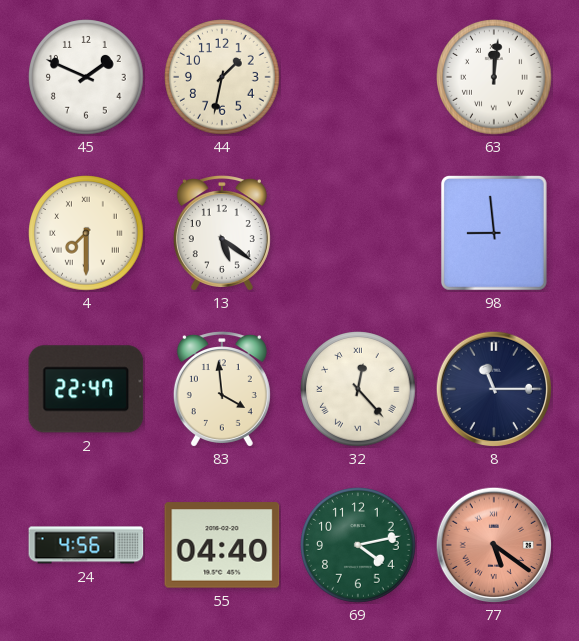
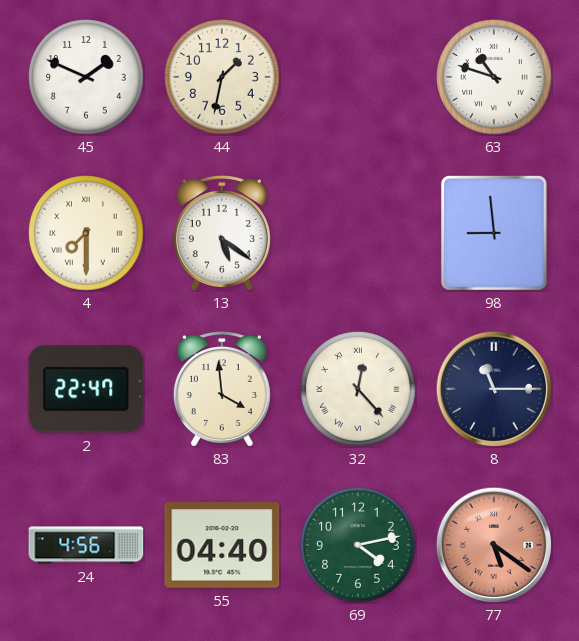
63: 12:01 -> 10:48 (494, 77)
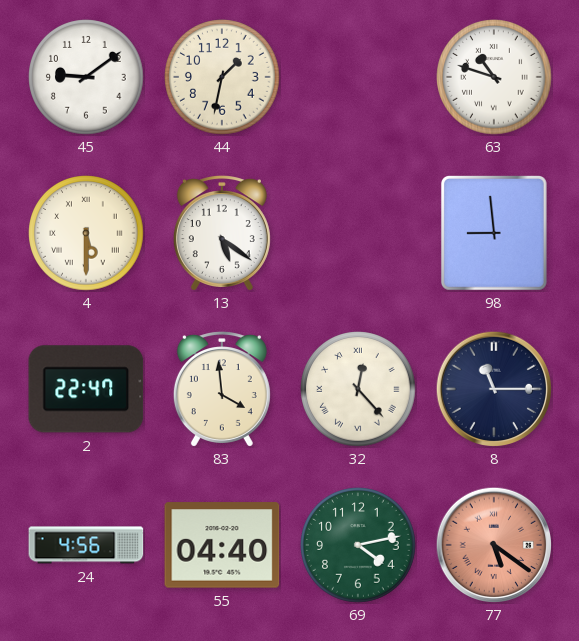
45: 1:49 -> 9:09 (86, 77)
4: 7:30 -> 5:30 (86, 233)
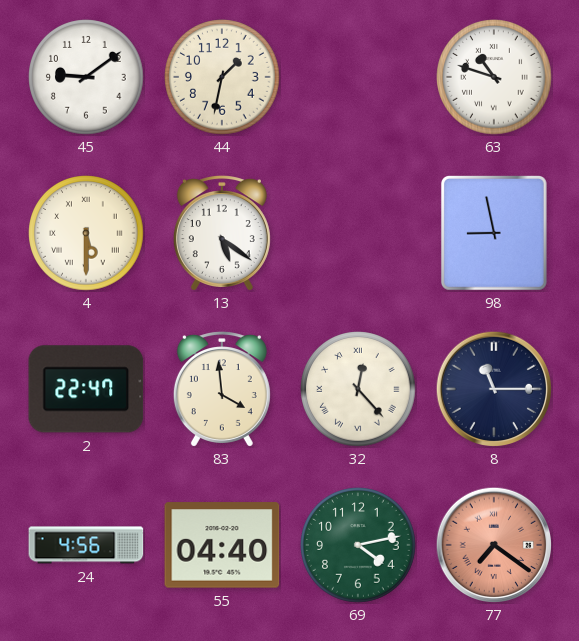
98: 8:59 -> 8:58 (494, 234)
77: 5:21 -> 7:21 (493, 544)
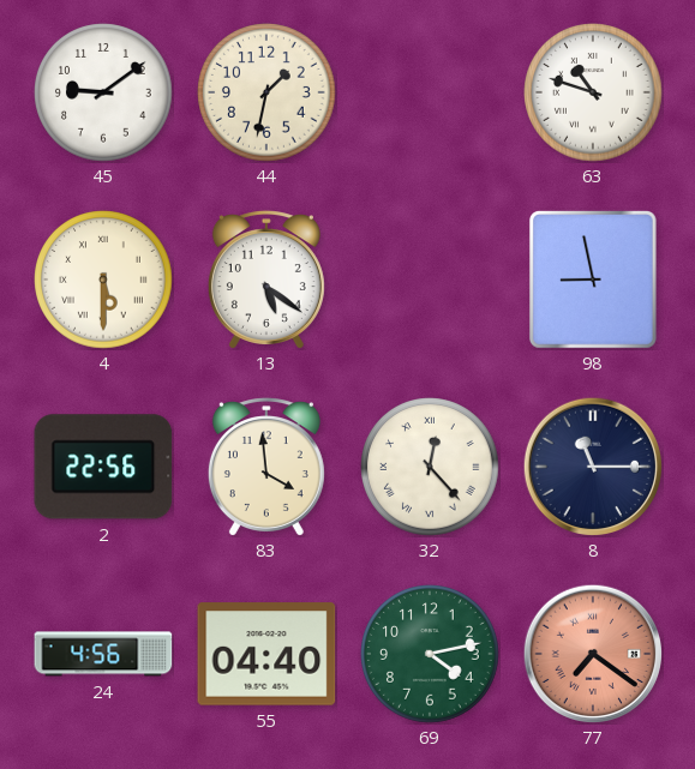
2: 22:47 -> 22:56 (103, 467)
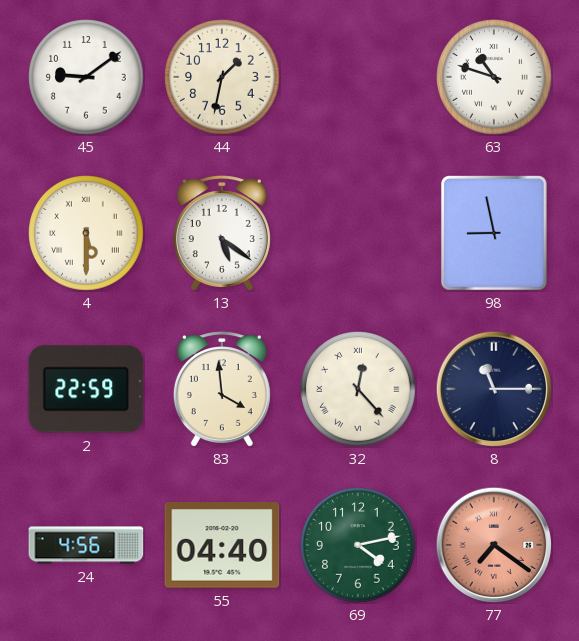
2: 22:56 -> 22:59 (86, 389)
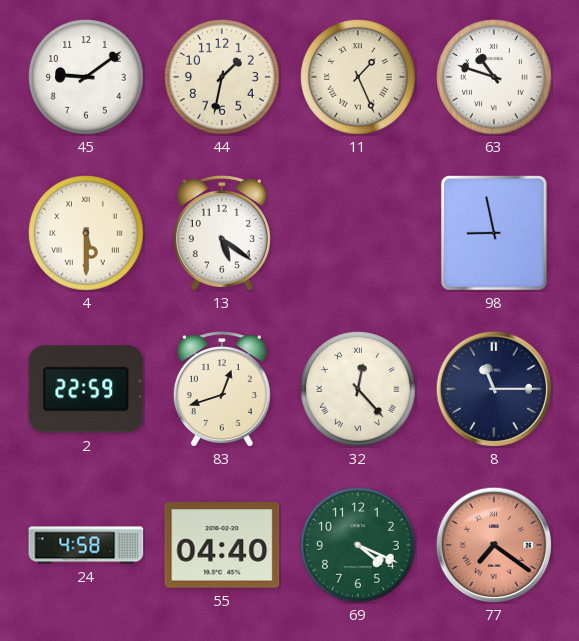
11: none -> 1:26 (358, 77)
83: 3:59 -> 12:42 (222, 389)
24: 4:56 -> 4:58 (86, 545)
69: 4:13 -> 4:19 (358, 545)
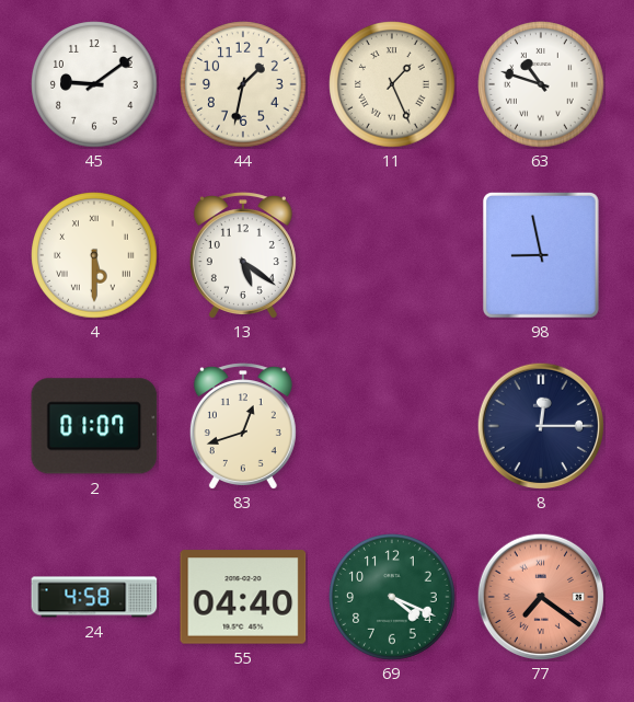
2: 22:59 -> 01:07 (94, 426)
32: 12:23 -> none (358, 389)
8: 11:15 -> 12:15 (540, 425)
